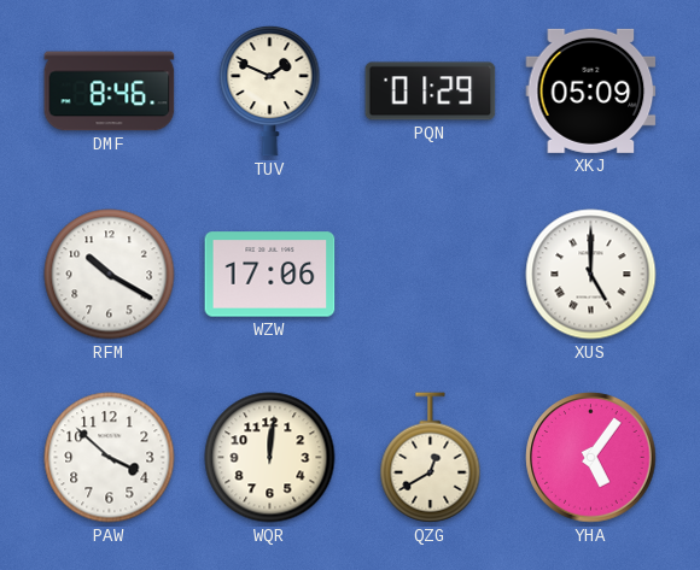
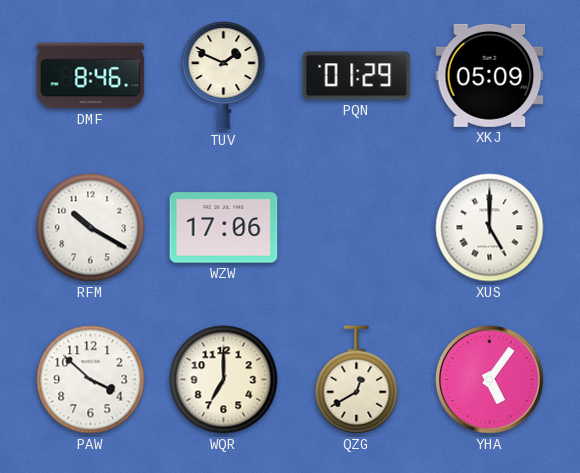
WQR: 12:01 -> 7:00 (224, 380)
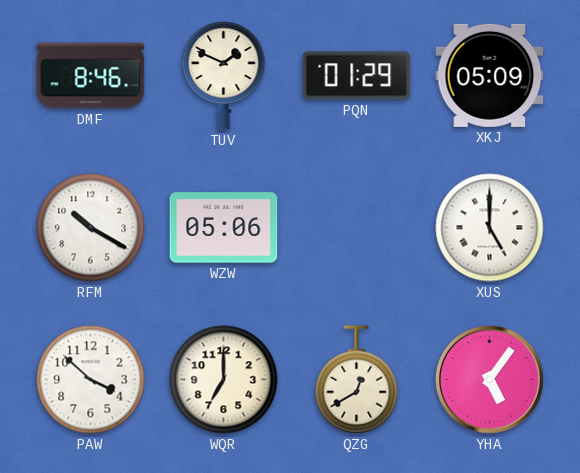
WZW: 17:06 -> 05:06 (224, 228)
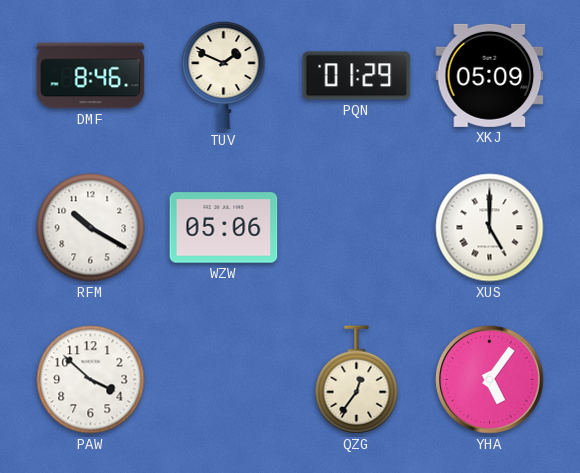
WQR: 7:00 -> none (224, 380)
QZG: 12:40 -> 12:36 (357, 380)
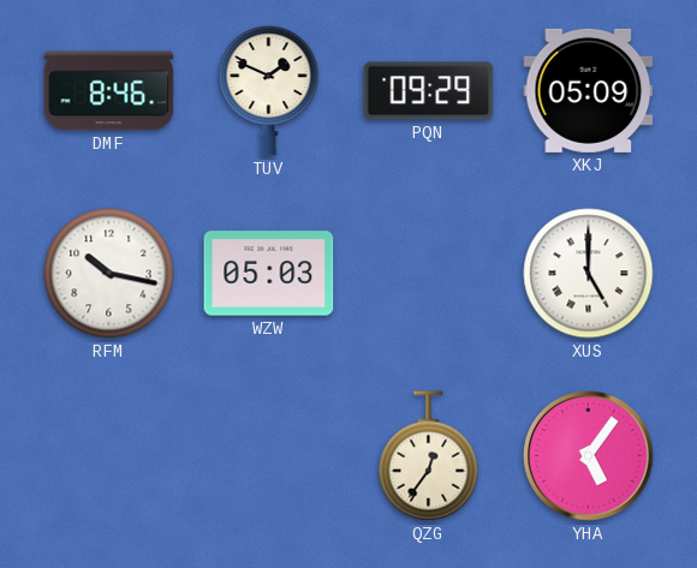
PQN: 01:29 -> 09:29 (429, 91)
RFM: 10:20 -> 10:17 (109, 274)
WZW: 05:06 -> 05:03 (269, 274)
PAW: 3:52 -> none (91, 380)
